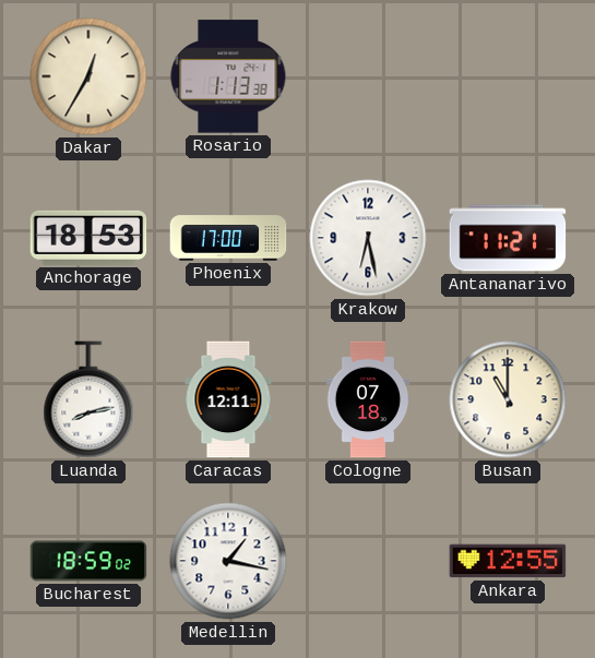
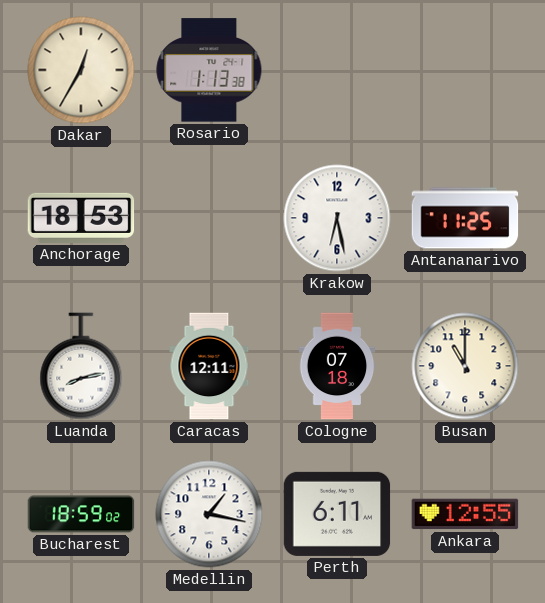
Phoenix: 17:00 -> none (228, 238)
Antananarivo: 11:21 -> 11:25 (465, 218)
Perth: none -> 6:11 (337, 514)
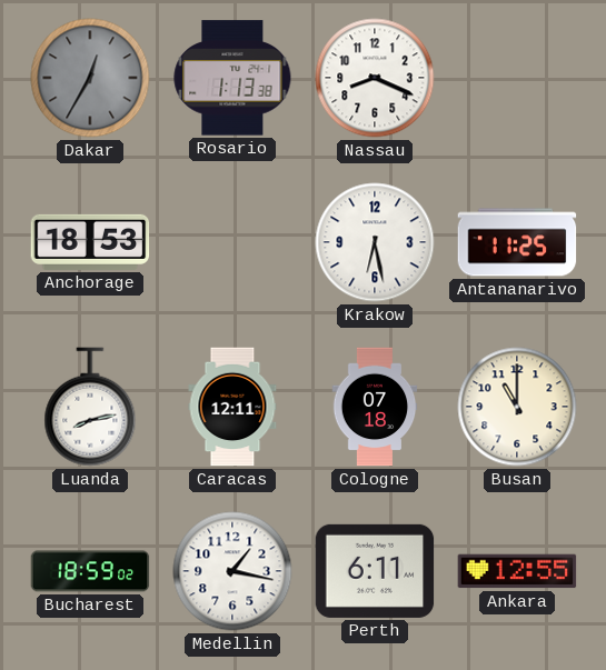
Dakar dial: cream -> grey (90, 78)
Nassau: none -> 8:19 (375, 78)
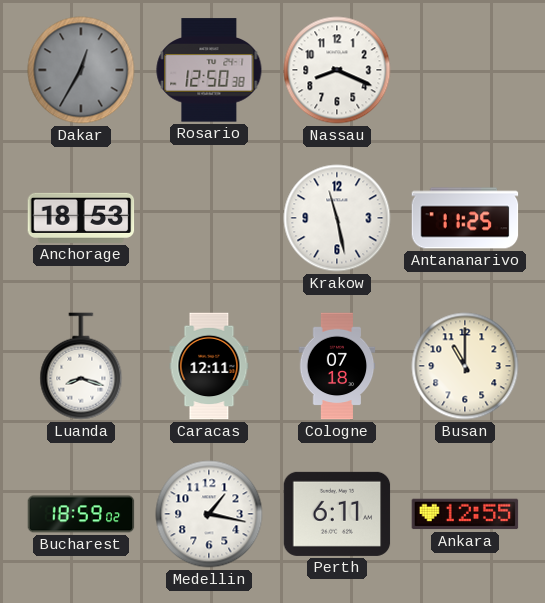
Rosario: 1:13 -> 12:50 (209, 70)
Krakow: 6:28 -> 11:28 (337, 218)
Luanda: 8:13 -> 8:18 (81, 366)
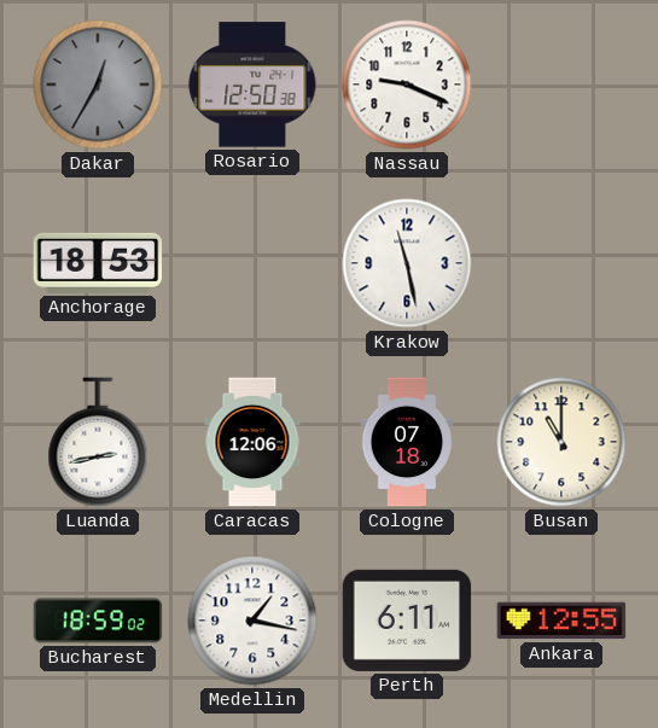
Nassau: 8:19 -> 9:19 (407, 85)
Antananarivo: 11:25 -> none (465, 218)
Luanda: 8:18 -> 2:43 (98, 442)
Caracas: 12:11 -> 12:06 (252, 442)
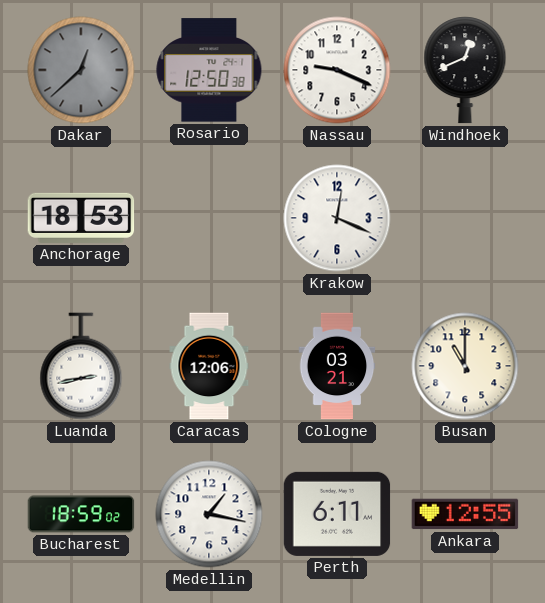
Dakar: 12:35 -> 12:38 (81, 70)
Windhoek: none -> 12:41 (465, 70)
Krakow: 11:28 -> 12:19 (337, 218)
Cologne: 07:18 -> 03:21 (337, 366)
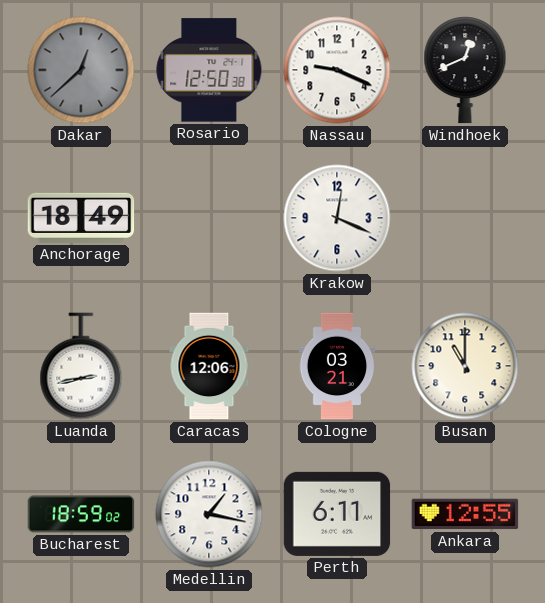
Anchorage: 18:53 -> 18:49 (81, 218)
